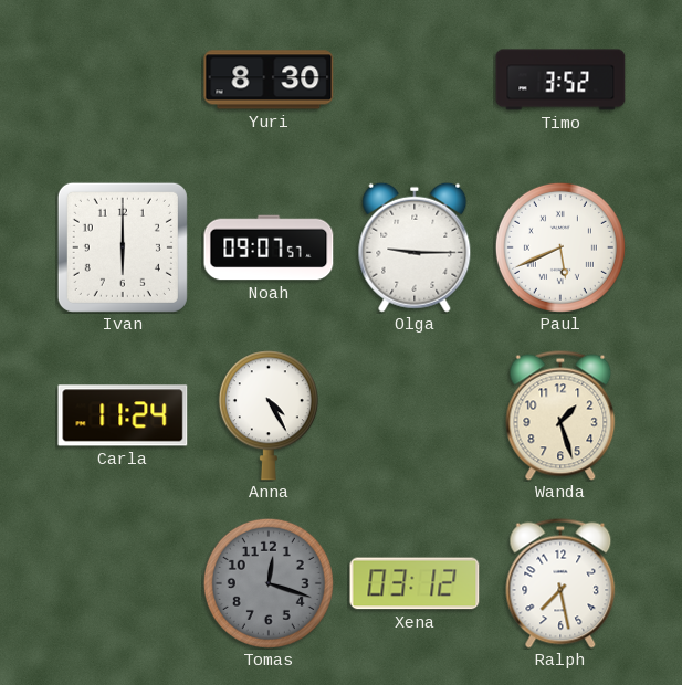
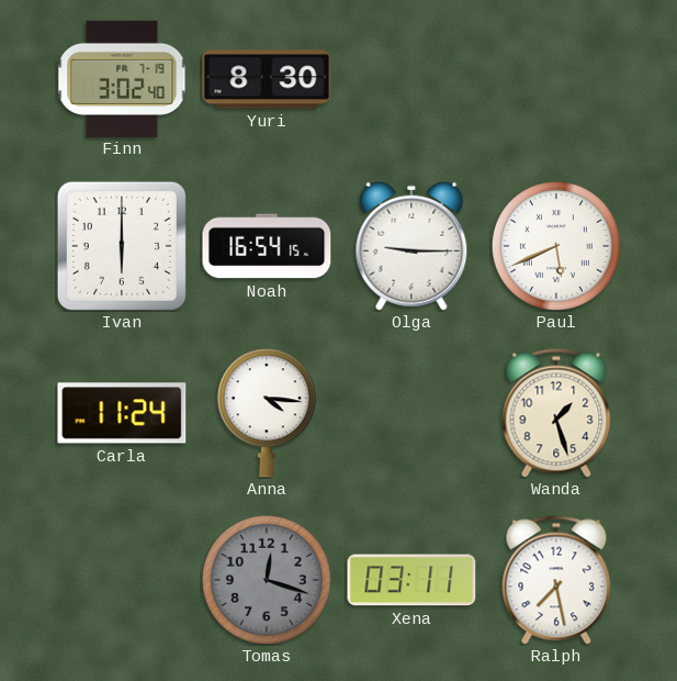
Finn: none -> 3:02 (122, 78)
Timo: 3:52 -> none (560, 80)
Noah: 09:07 -> 16:54 (267, 246)
Anna: 4:25 -> 4:16 (267, 413)
Xena: 03:12 -> 03:11 (411, 580)
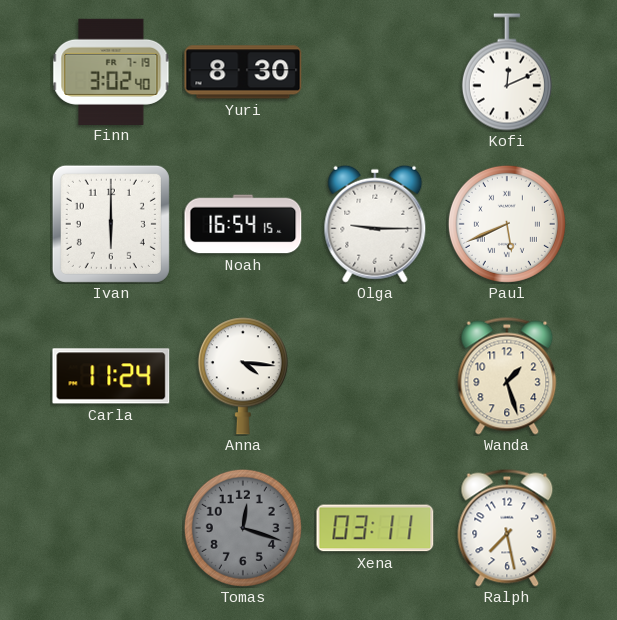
Kofi: none -> 12:11 (507, 72)
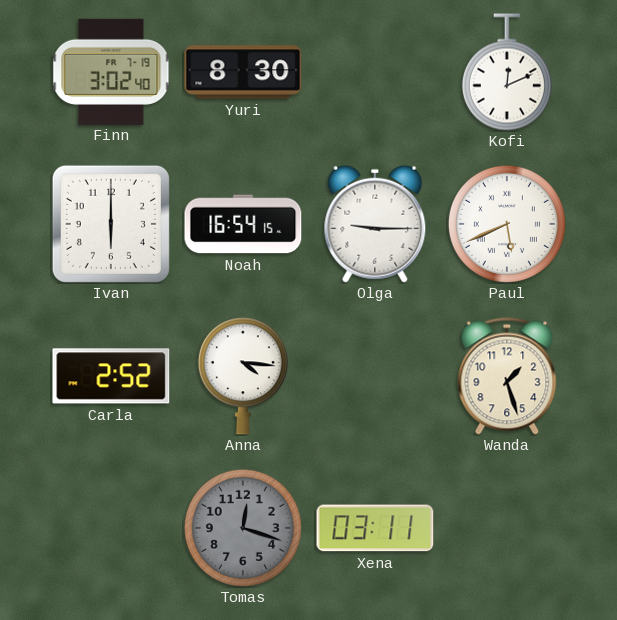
Carla: 11:24 -> 2:52 (111, 376)
Ralph: 7:28 -> none (507, 528)
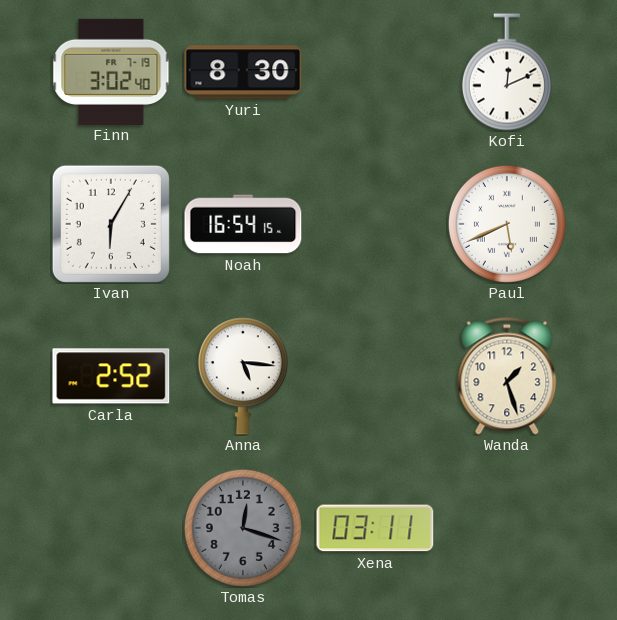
Ivan: 6:00 -> 6:05 (111, 224)
Olga: 9:15 -> none (375, 224)
Anna: 4:16 -> 5:16 (243, 376)
